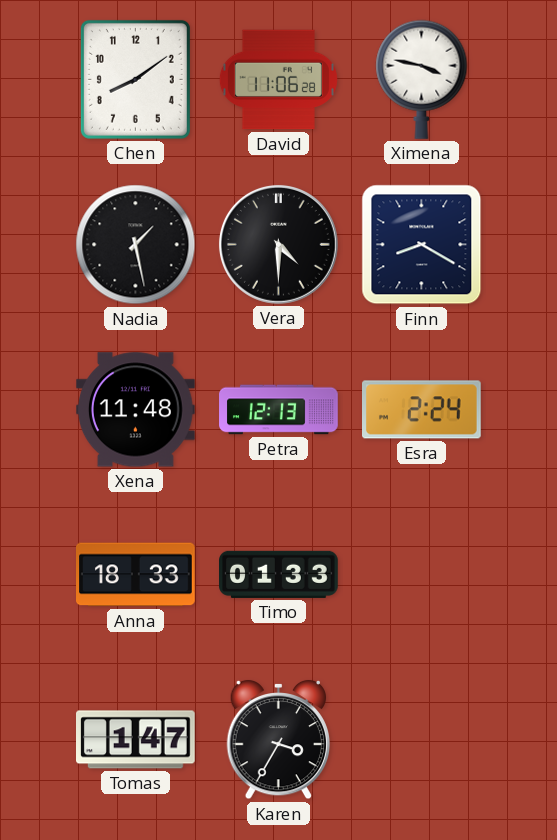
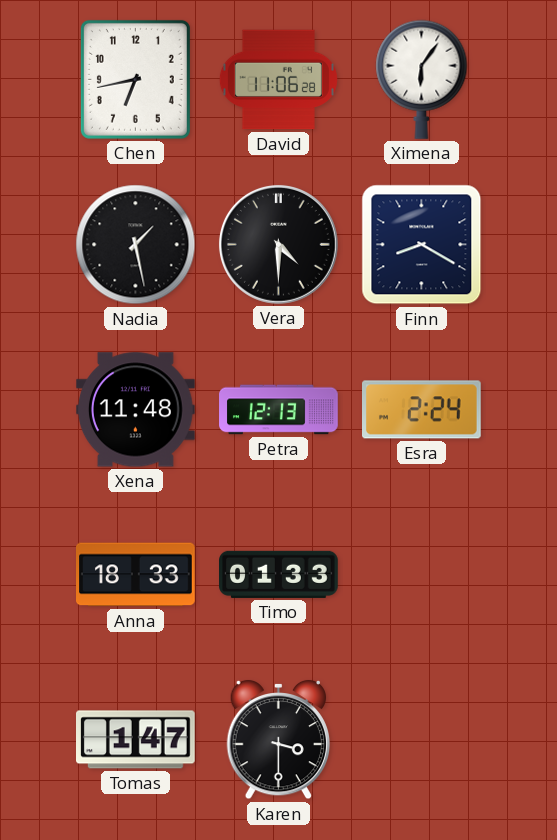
Chen: 8:09 -> 6:43 (135, 79)
Ximena: 3:47 -> 6:06 (422, 79)
Karen: 3:35 -> 3:30 (279, 740)
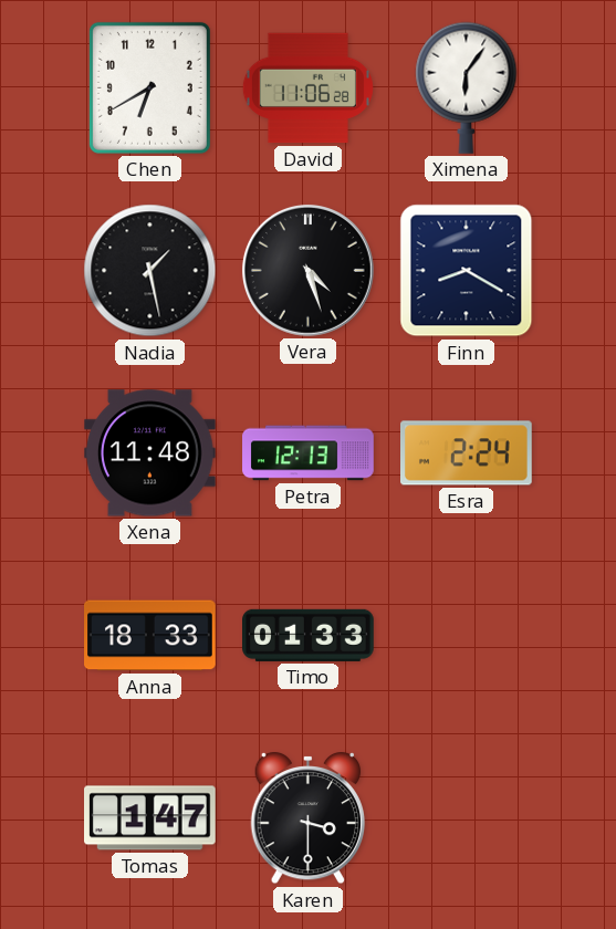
Chen: 6:43 -> 6:40 (149, 87)
Vera: 4:30 -> 4:27 (307, 270)
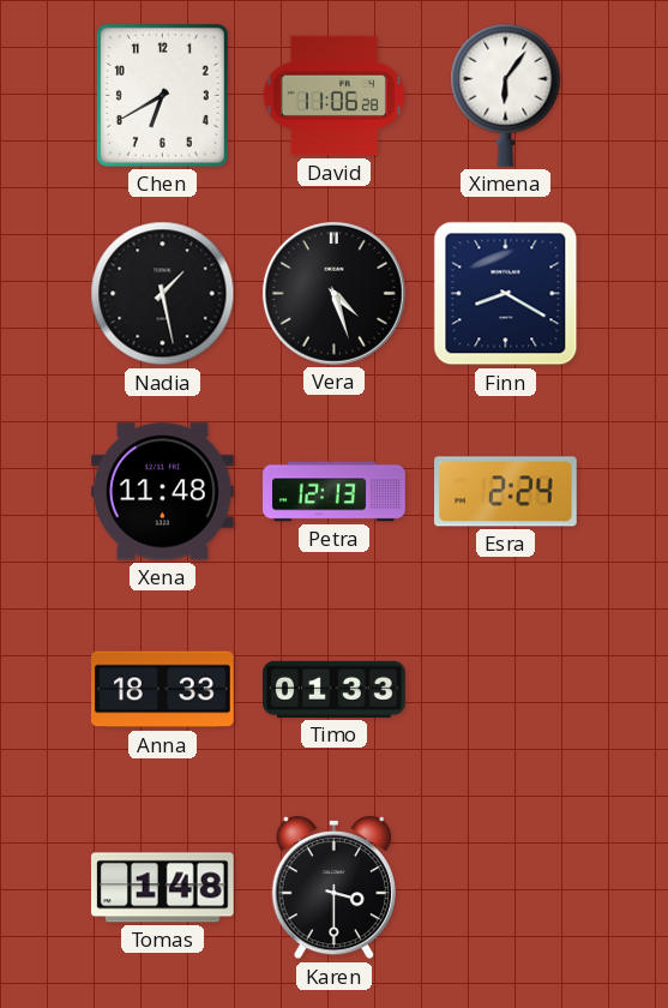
Tomas: 1:47 -> 1:48 (163, 888)
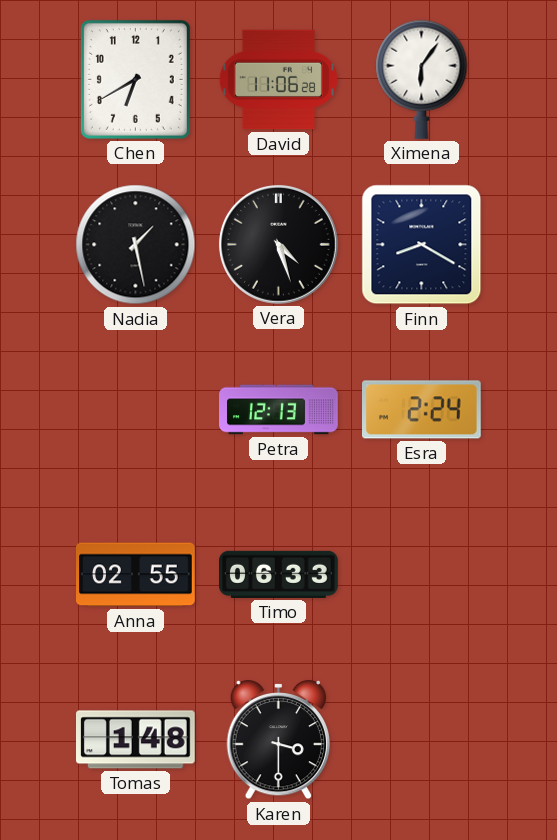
Xena: 11:48 -> none (163, 492)
Anna: 18:33 -> 02:55 (136, 575)
Timo: 01:33 -> 06:33 (279, 574)
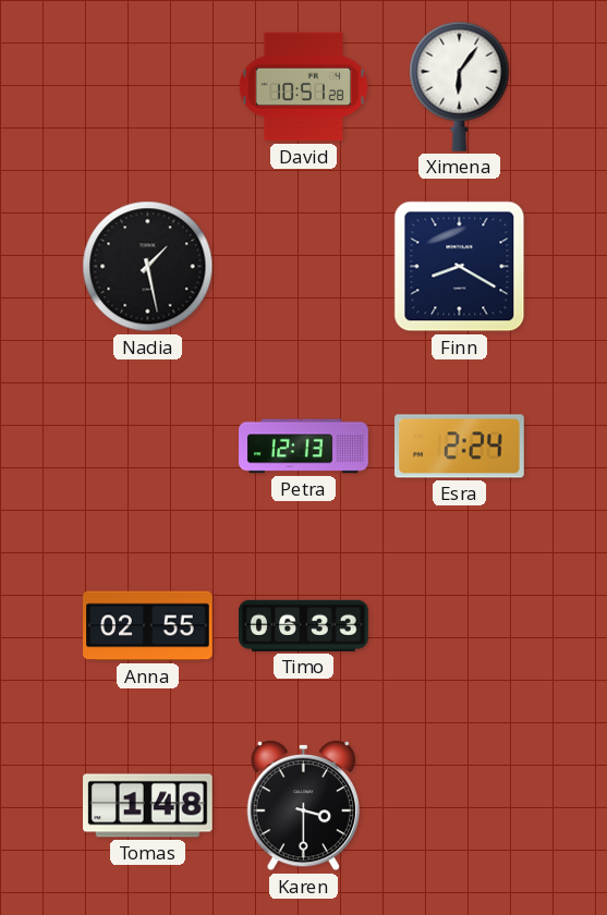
Chen: 6:40 -> none (135, 79)
David: 11:06 -> 10:51 (303, 87)
Vera: 4:27 -> none (278, 244)
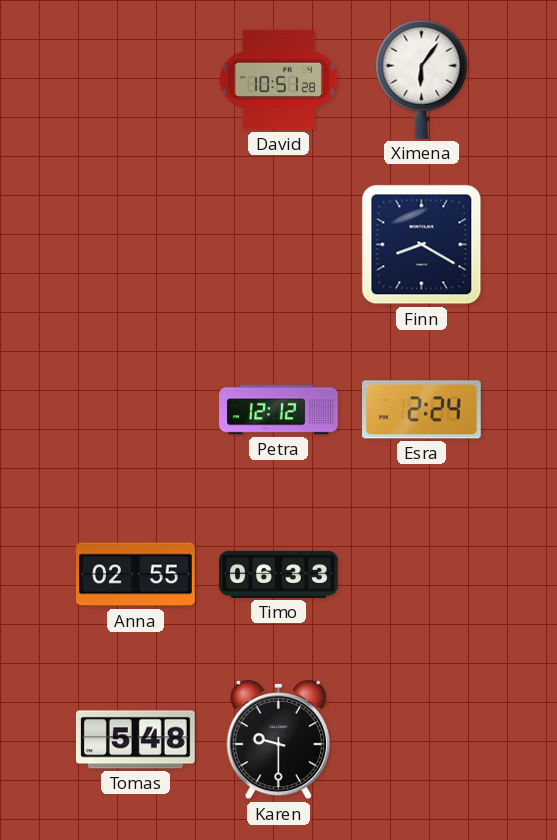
Nadia: 1:28 -> none (148, 267)
Petra: 12:13 -> 12:12 (279, 410)
Tomas: 1:48 -> 5:48 (136, 740)
Karen: 3:30 -> 9:30 (279, 740)
